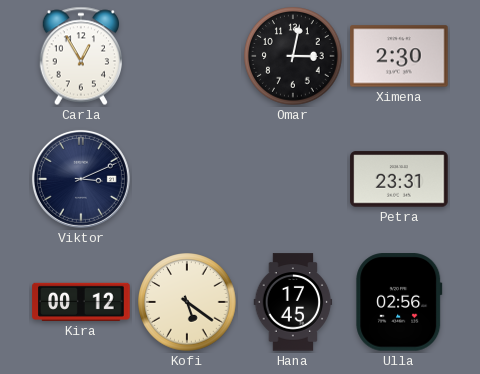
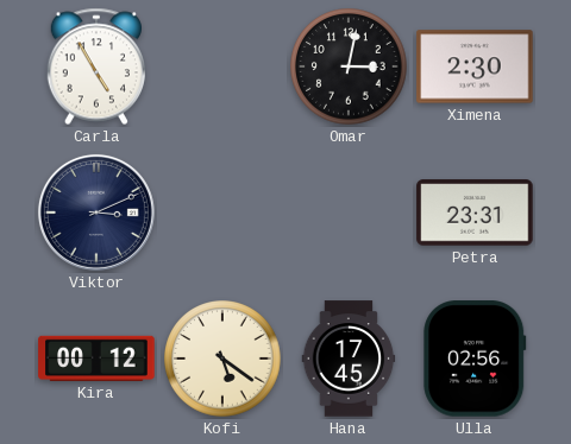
Carla: 12:55 -> 4:55 (95, 66)
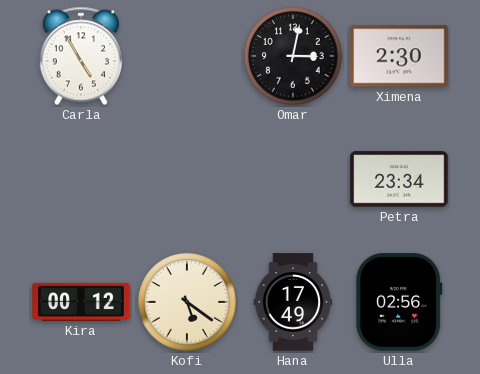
Viktor: 3:11 -> none (96, 213)
Petra: 23:31 -> 23:34 (399, 179)
Hana: 17:45 -> 17:49 (293, 302)
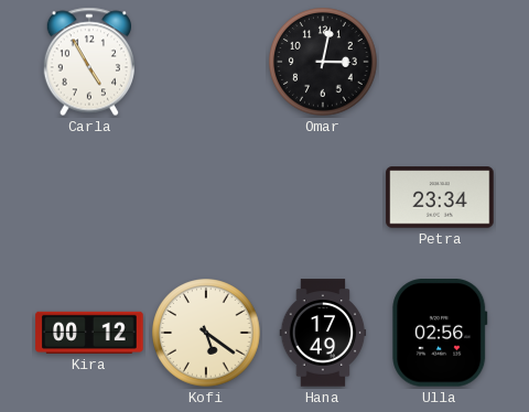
Ximena: 2:30 -> none (399, 56)
